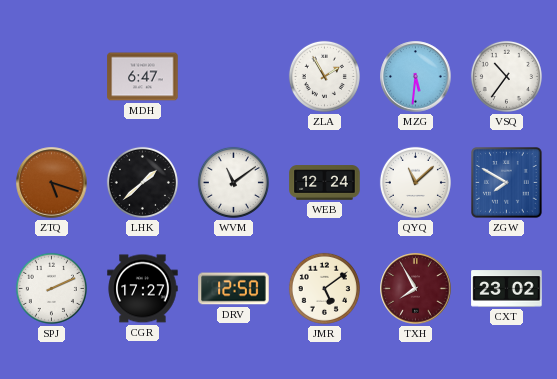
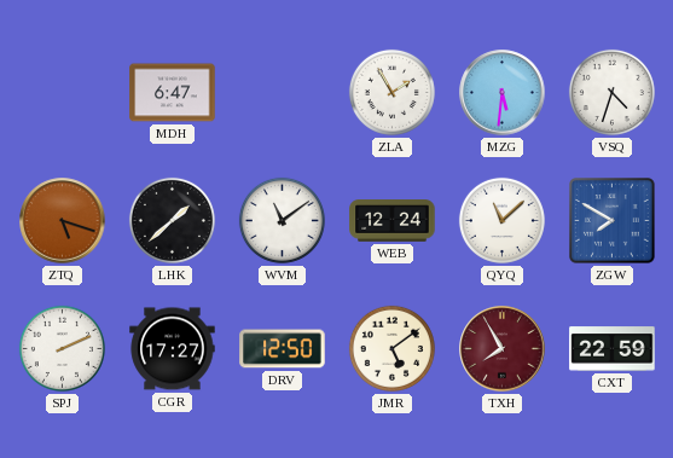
VSQ: 10:36 -> 4:33 (611, 92)
CXT: 23:02 -> 22:59 (613, 349)
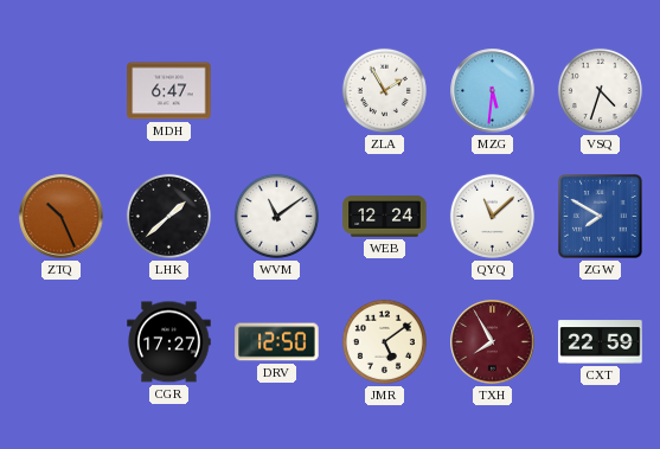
ZTQ: 5:18 -> 10:26 (62, 217)
SPJ: 2:11 -> none (62, 348)
